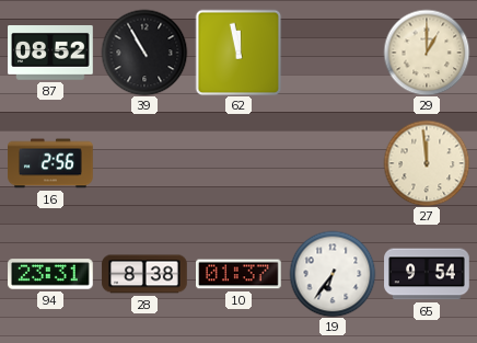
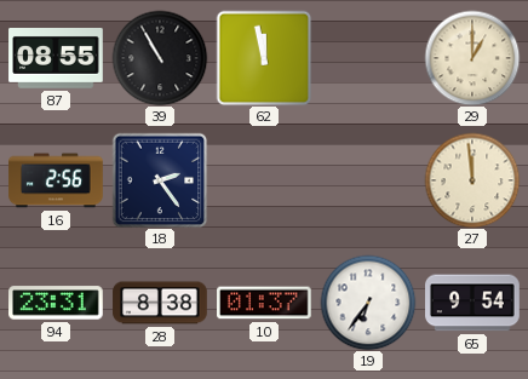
87: 08:52 -> 08:55 (56, 59)
18: none -> 2:24 (160, 180)
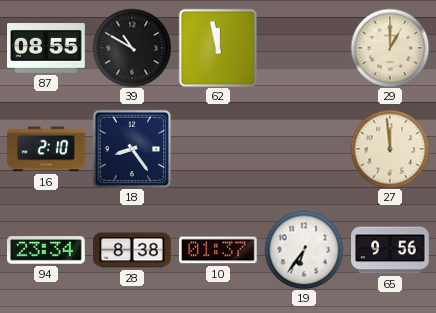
39: 10:55 -> 10:50 (132, 48)
16: 2:56 -> 2:10 (46, 149)
18: 2:24 -> 8:24 (132, 149)
94: 23:31 -> 23:34 (47, 250)
65: 9:54 -> 9:56 (390, 250)
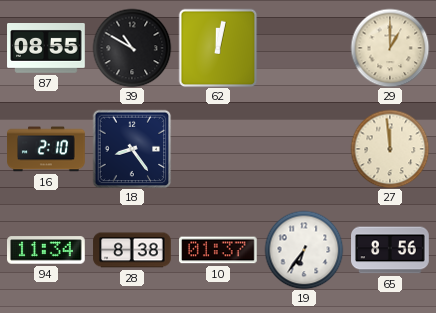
62: 11:58 -> 12:02 (218, 48)
94: 23:34 -> 11:34 (47, 250)
65: 9:56 -> 8:56 (390, 250)
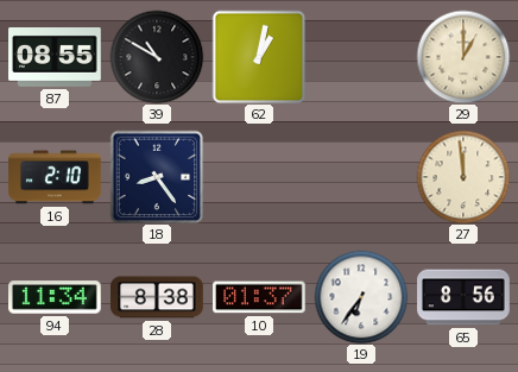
62: 12:02 -> 1:02 (259, 57)
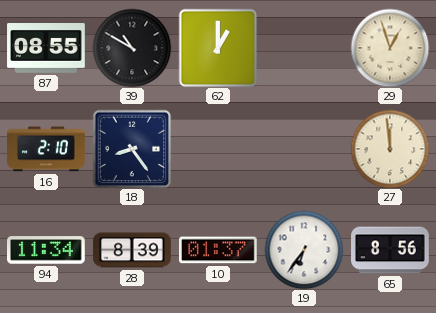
62: 1:02 -> 1:00 (218, 48)
29: 1:00 -> 12:57 (390, 48)
28: 8:38 -> 8:39 (132, 250)
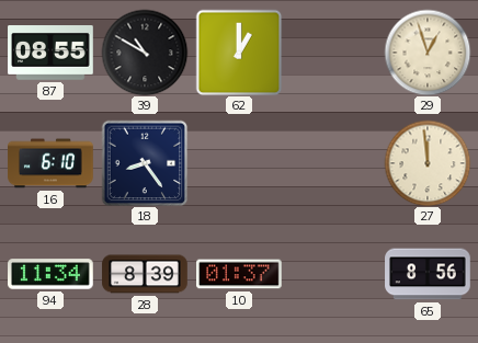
16: 2:10 -> 6:10 (50, 163)
19: 6:36 -> none (304, 250)
